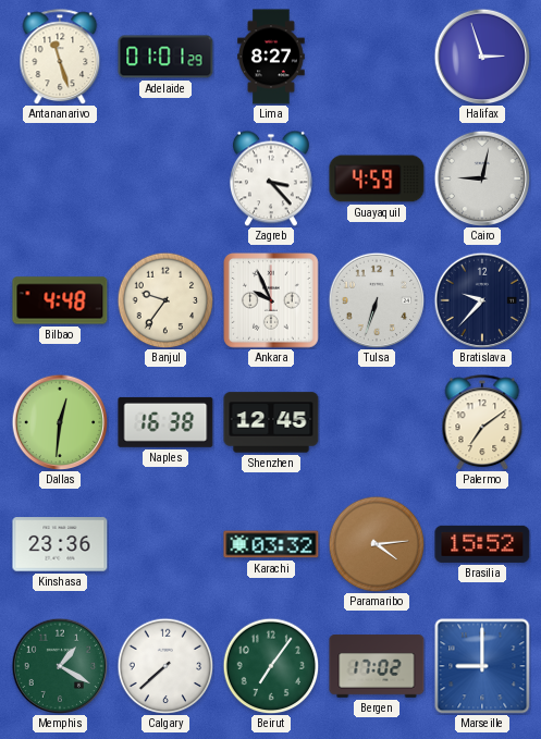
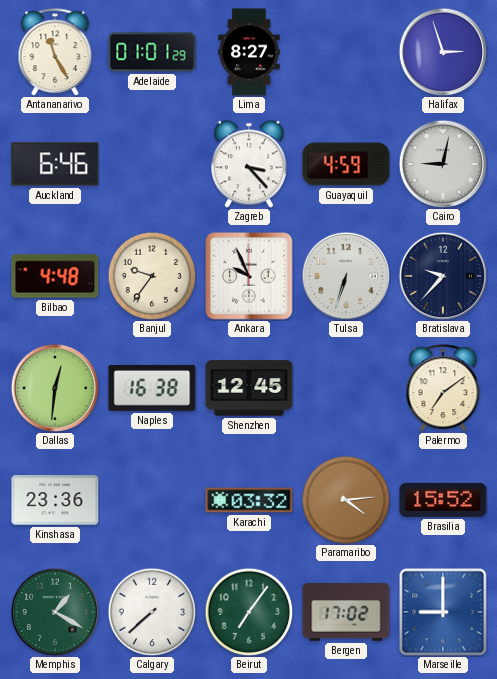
Antananarivo: 11:27 -> 11:25 (55, 52)
Auckland: none -> 6:46 (55, 164)
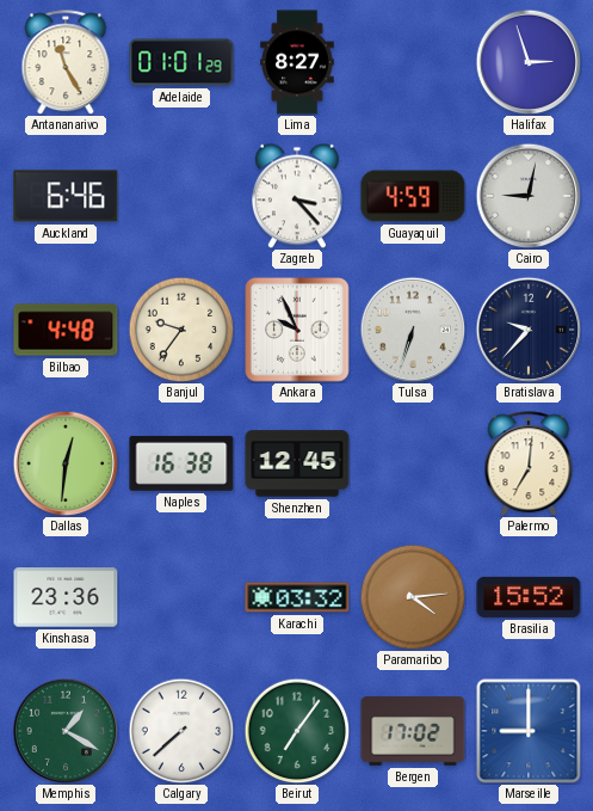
Palermo: 7:09 -> 7:01 (529, 463)
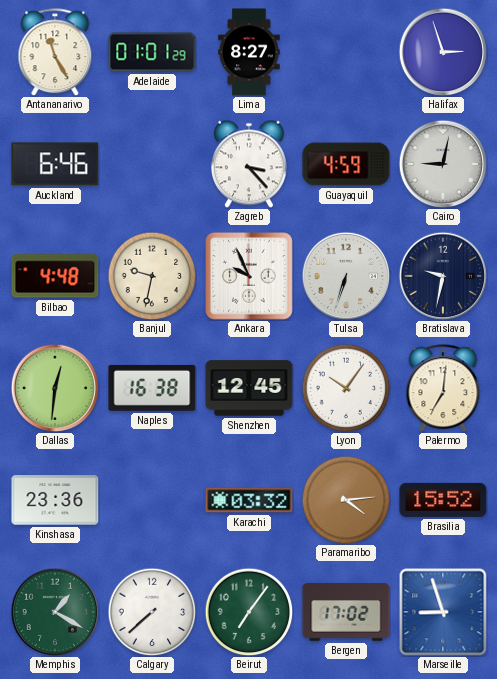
Banjul: 9:36 -> 9:32 (152, 276)
Bratislava: 9:37 -> 9:32 (443, 276)
Lyon: none -> 10:06 (346, 388)
Marseille: 9:00 -> 8:57 (443, 612)
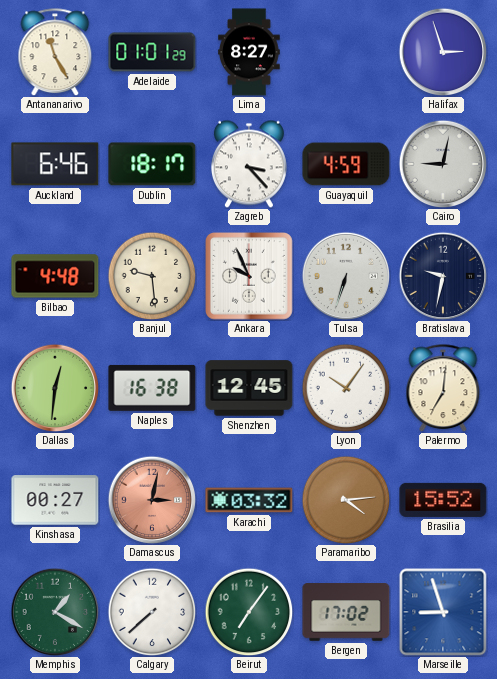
Dublin: none -> 18:17 (152, 164)
Banjul: 9:32 -> 9:29 (152, 276)
Kinshasa: 23:36 -> 00:27 (55, 500)
Damascus: none -> 3:02 (152, 500)
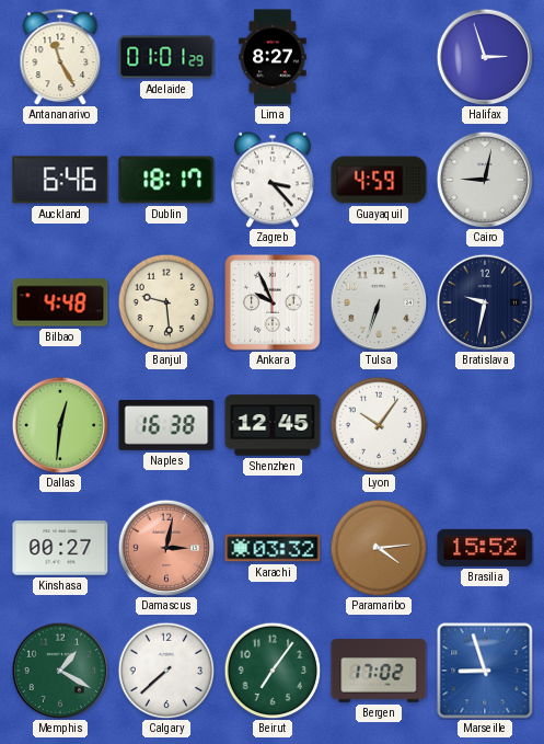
Palermo: 7:01 -> none (443, 388)
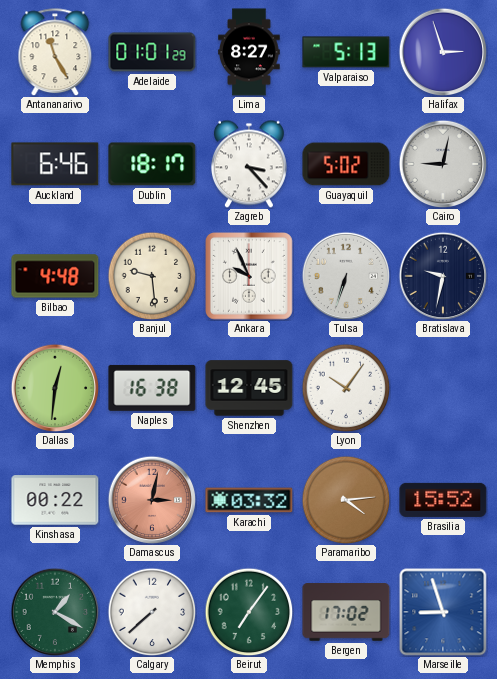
Valparaiso: none -> 5:13 (346, 52)
Guayaquil: 4:59 -> 5:02 (346, 164)
Kinshasa: 00:27 -> 00:22 (55, 500)
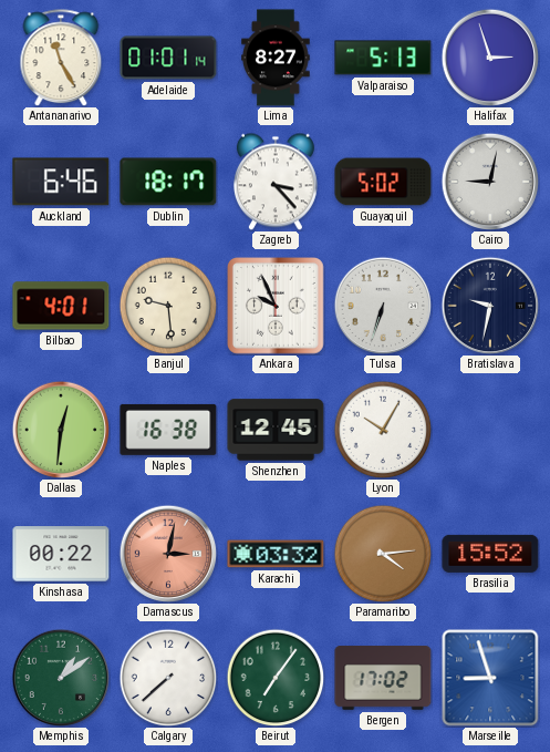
Adelaide: 01:01:29 -> 01:01:14 (168, 58)
Bilbao: 4:48 -> 4:01 (61, 306)
Lyon: 10:06 -> 10:05 (383, 430)
Memphis: 1:20 -> 1:09 (61, 678)
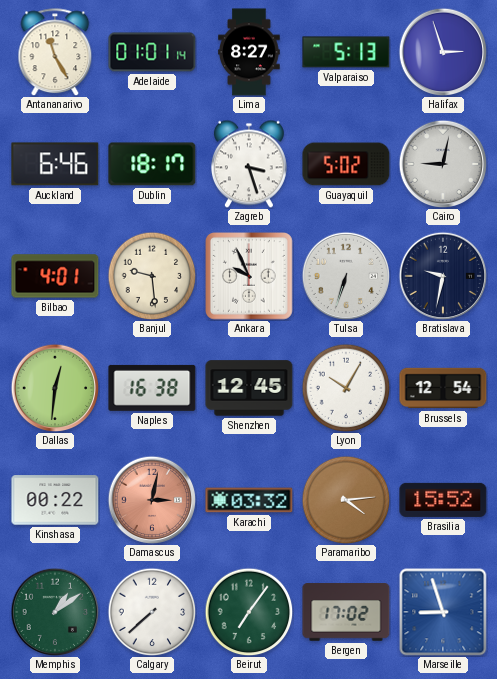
Zagreb: 3:23 -> 3:27 (249, 164)
Brussels: none -> 12:54 (443, 388)
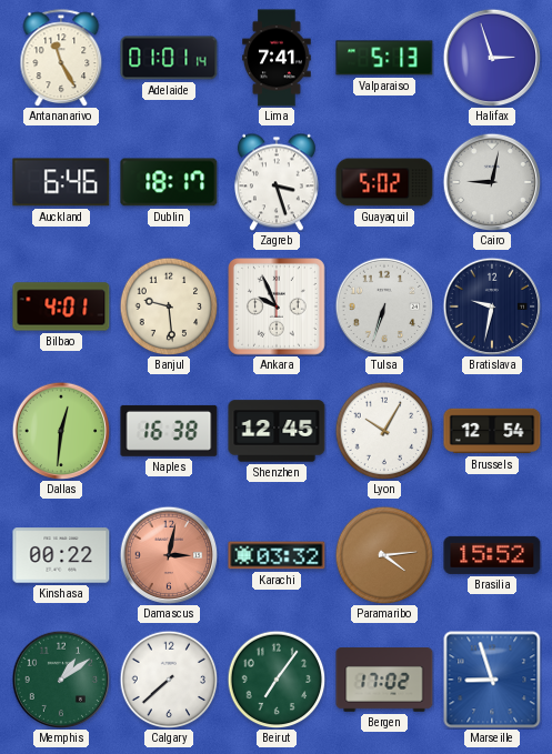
Lima: 8:27 -> 7:41 (277, 58)
